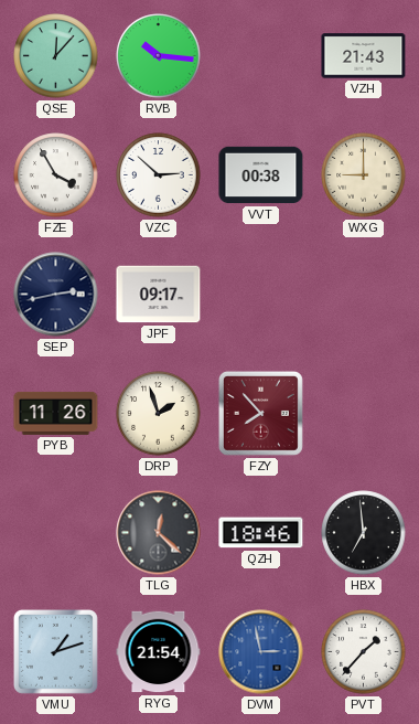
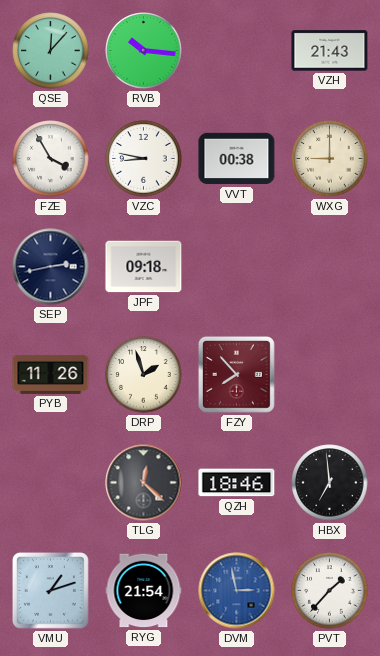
VZC: 2:52 -> 8:47 (144, 159)
JPF: 09:17 -> 09:18 (144, 267)
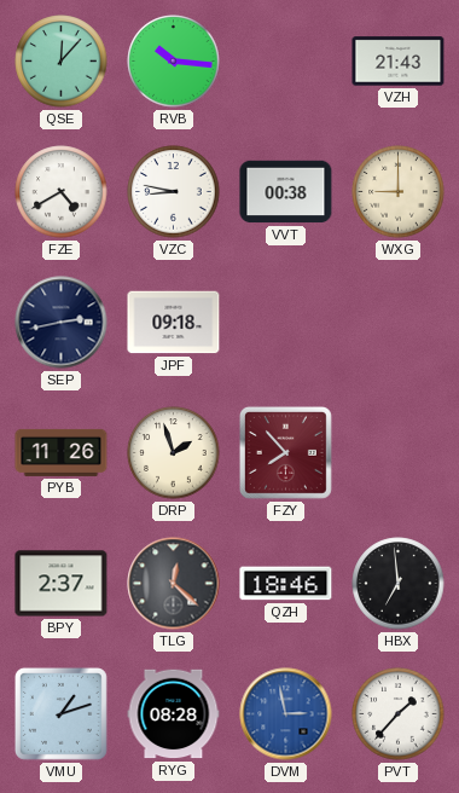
FZE: 3:55 -> 4:40 (62, 192)
BPY: none -> 2:37 (62, 584)
RYG: 21:54 -> 08:28 (174, 714)
